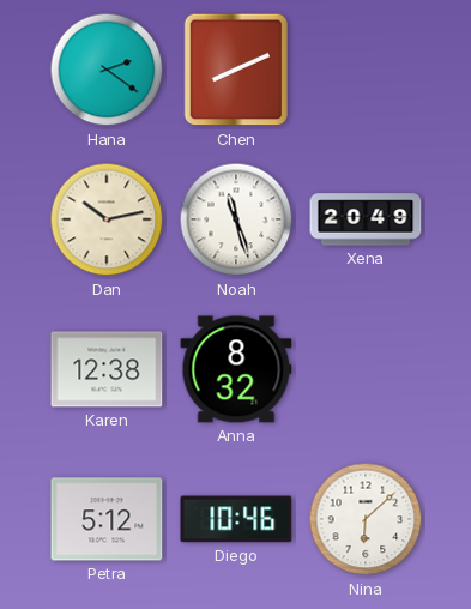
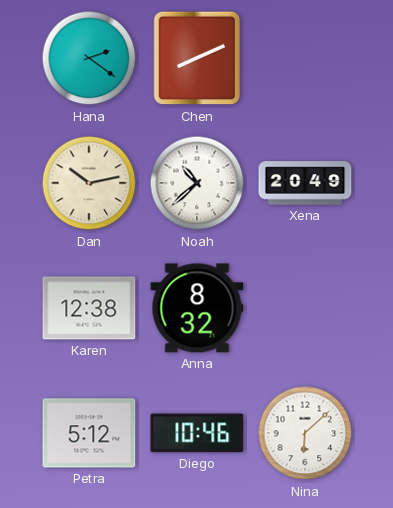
Noah: 11:27 -> 10:38 (197, 183)
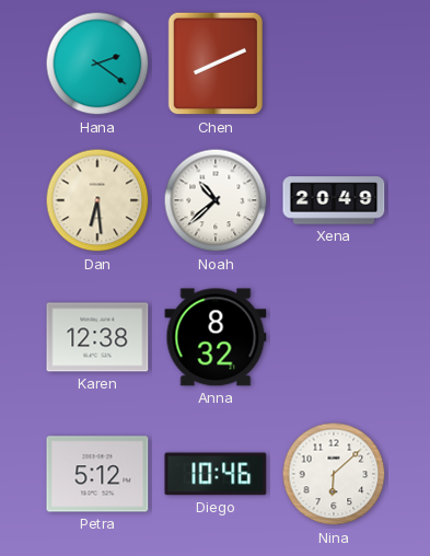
Dan: 10:13 -> 6:29 (97, 200)
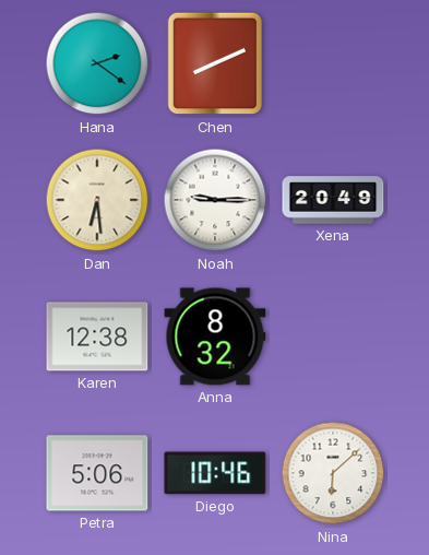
Noah: 10:38 -> 9:15 (215, 200)
Petra: 5:12 -> 5:06 (97, 473)
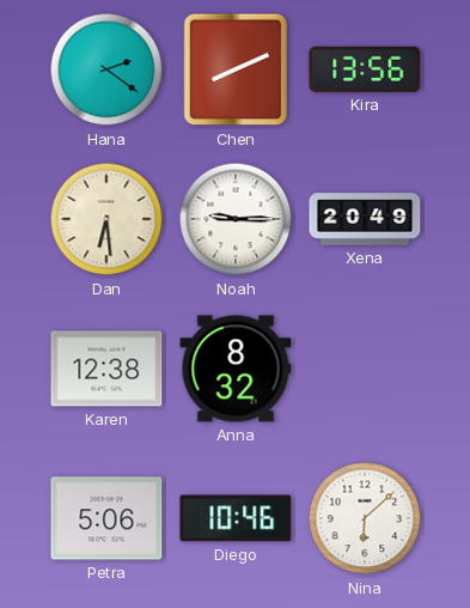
Kira: none -> 13:56 (365, 69)
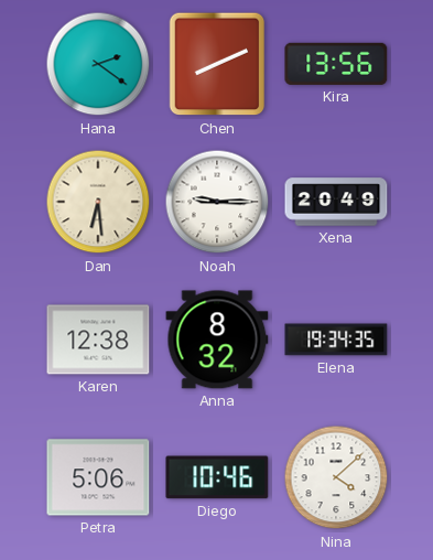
Elena: none -> 19:34 (336, 340)
Nina: 6:08 -> 4:08 (336, 477)
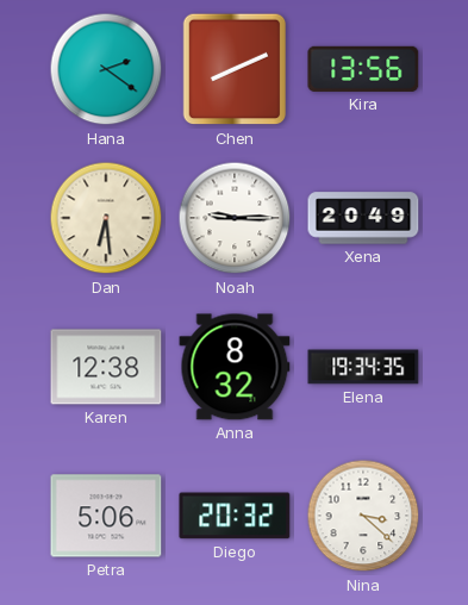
Diego: 10:46 -> 20:32 (235, 516)
Nina: 4:08 -> 3:22 (363, 516)
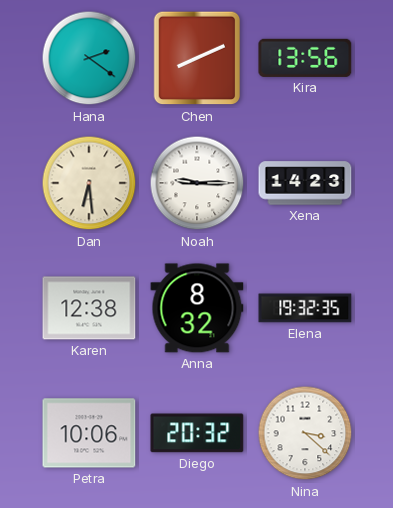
Xena: 20:49 -> 14:23 (305, 183)
Elena: 19:34 -> 19:32 (305, 308)
Petra: 5:06 -> 10:06 (89, 433)
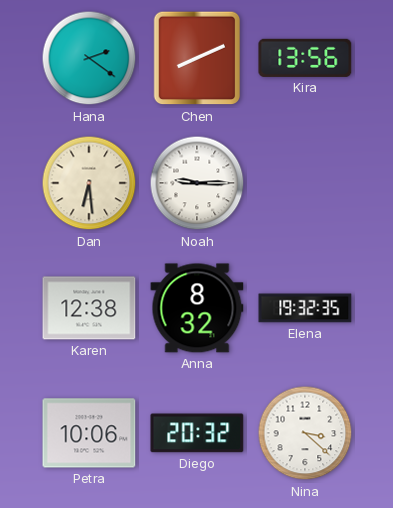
Xena: 14:23 -> none (305, 183)
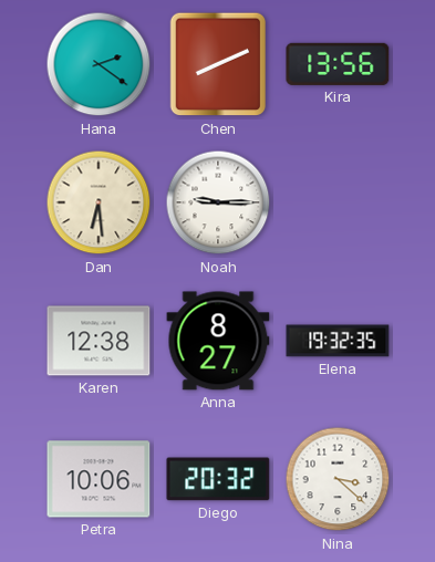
Anna: 8:32 -> 8:27 (218, 341)
